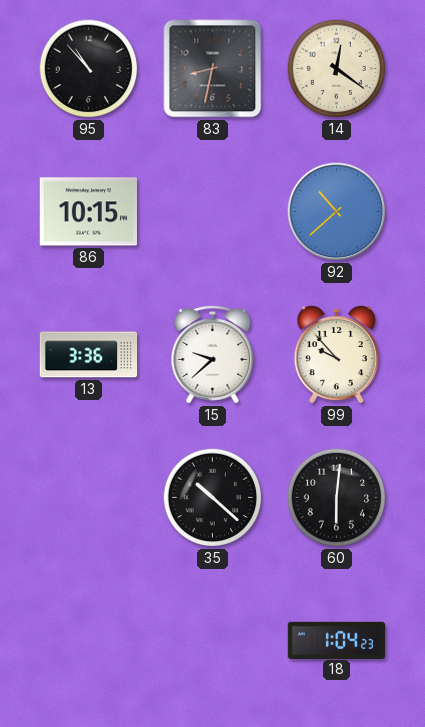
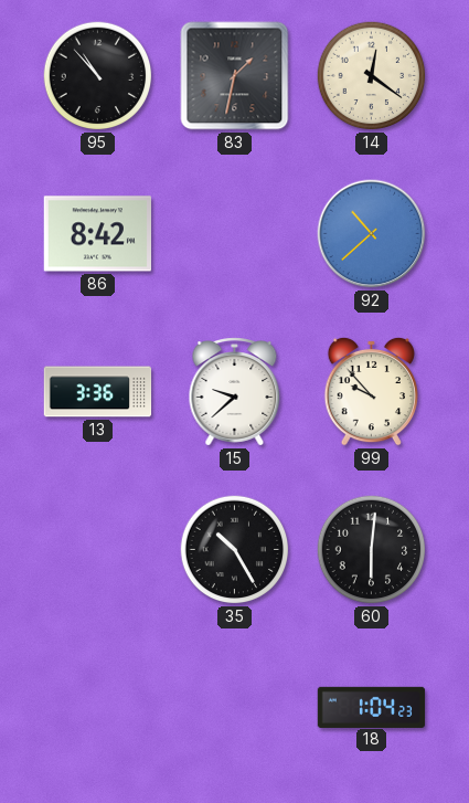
83: 8:32 -> 1:32 (235, 76)
86: 10:15 -> 8:42 (97, 234)
35: 10:22 -> 10:25 (235, 550)
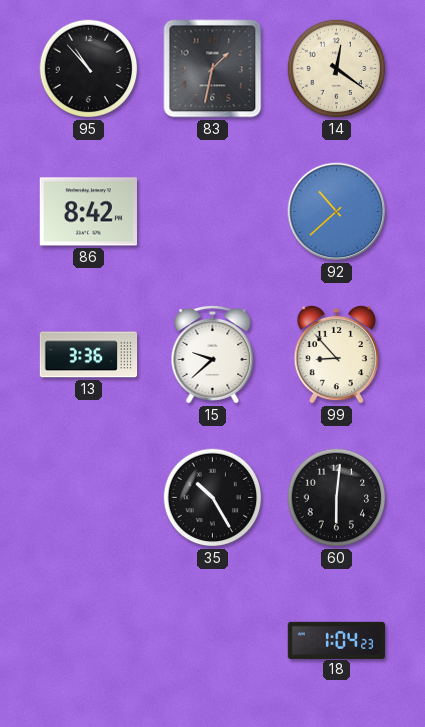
99: 9:53 -> 8:53 (336, 354)
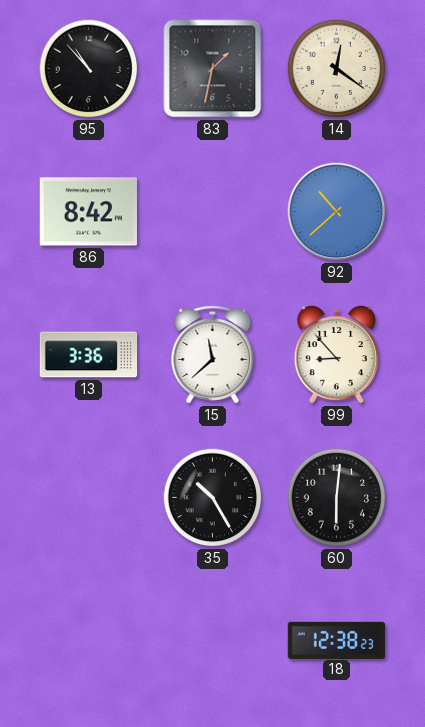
15: 9:38 -> 11:38 (213, 355)
18: 1:04 -> 12:38 (337, 640)
